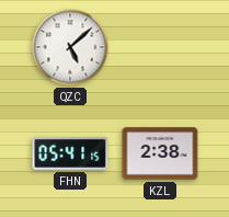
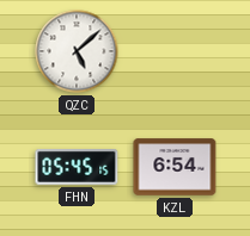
FHN: 05:41 -> 05:45 (77, 167)
KZL: 2:38 -> 6:54 (175, 167)
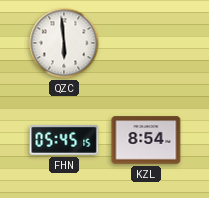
QZC: 5:08 -> 5:59 (64, 43)
KZL: 6:54 -> 8:54 (146, 140)
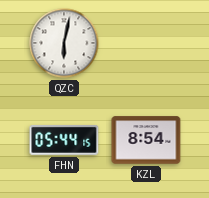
QZC: 5:59 -> 6:02 (64, 43)
FHN: 05:45 -> 05:44 (64, 140)
